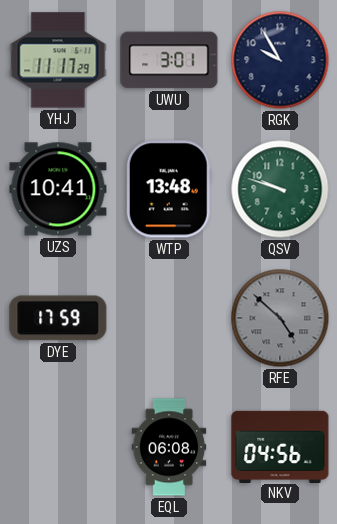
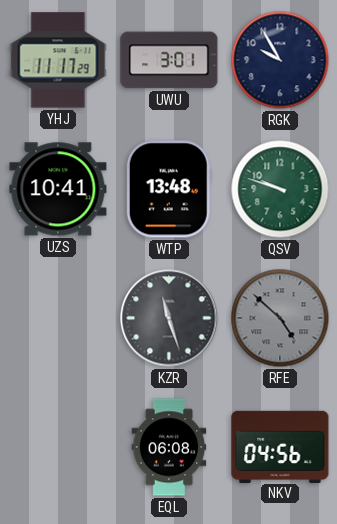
DYE: 17:59 -> none (58, 318)
KZR: none -> 11:27 (169, 318)
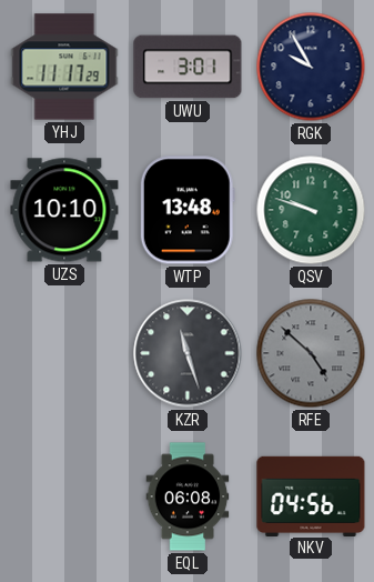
UZS: 10:41 -> 10:10 (64, 210)
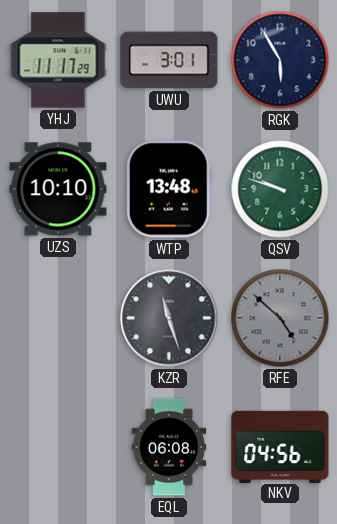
RGK: 9:55 -> 5:55 (280, 60)
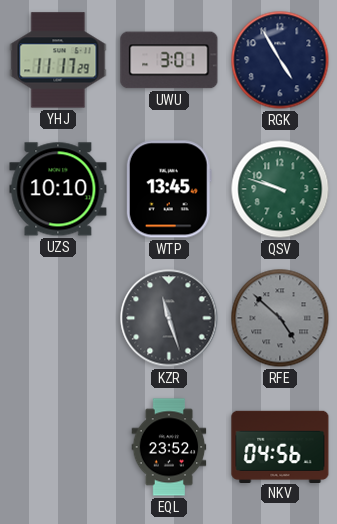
RGK: 5:55 -> 4:55 (280, 60)
WTP: 13:48 -> 13:45 (169, 189)
EQL: 06:08 -> 23:52 (169, 447)
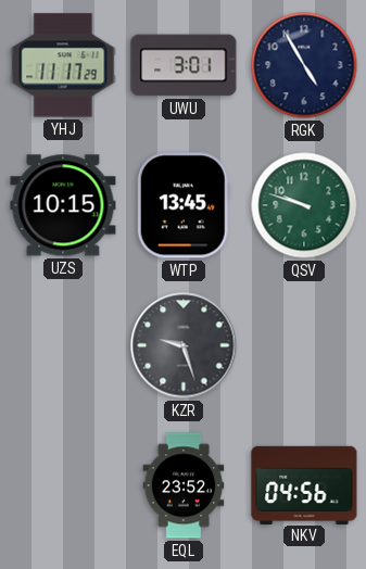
UZS: 10:10 -> 10:15 (63, 205)
KZR: 11:27 -> 9:27 (184, 345)
RFE: 4:52 -> none (280, 318)
